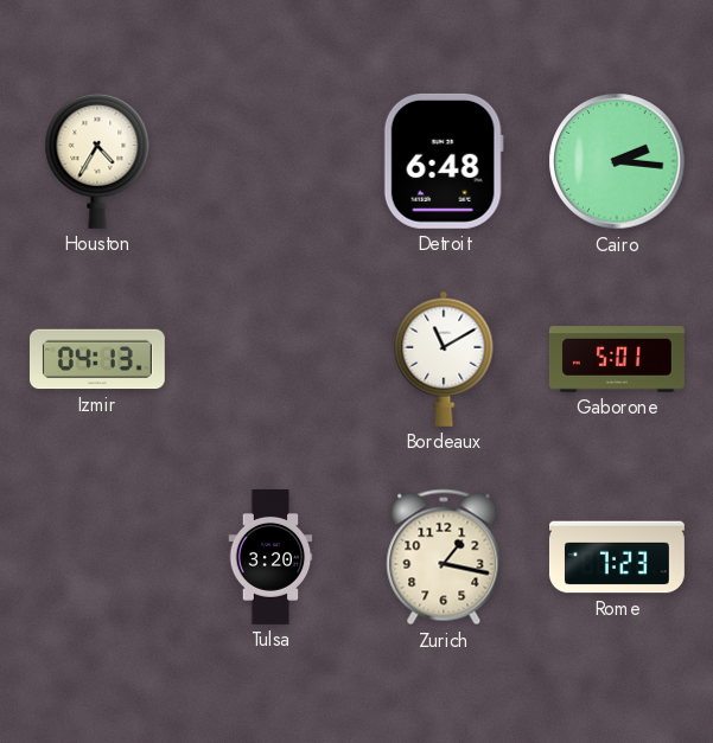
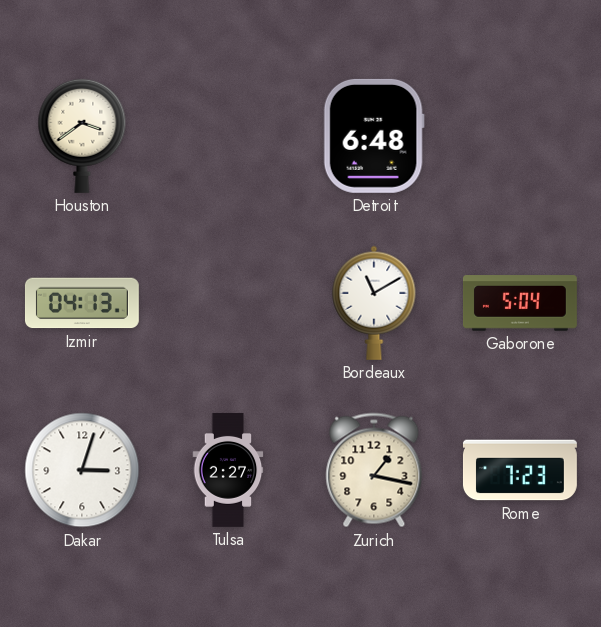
Houston: 4:35 -> 3:39 (82, 136)
Cairo: 2:16 -> none (617, 161)
Gaborone: 5:01 -> 5:04 (520, 303)
Dakar: none -> 3:03 (82, 470)
Tulsa: 3:20 -> 2:27 (228, 470)
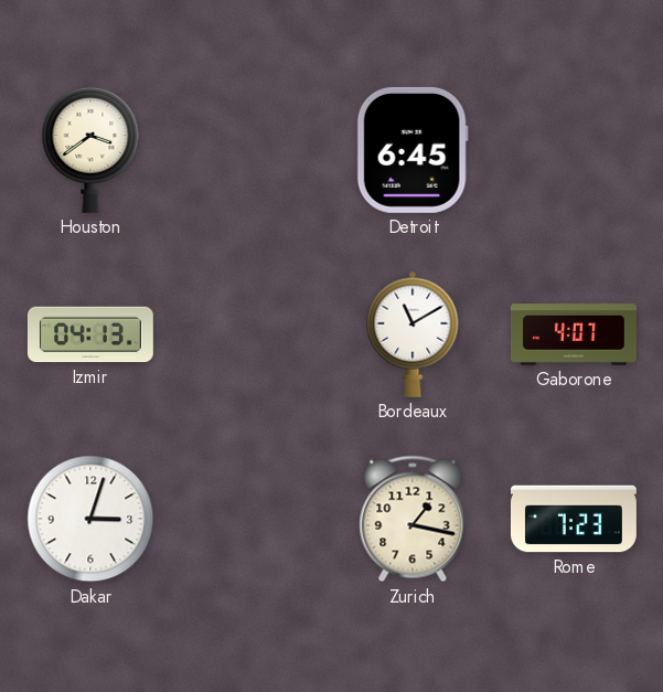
Detroit: 6:48 -> 6:45 (413, 150)
Gaborone: 5:04 -> 4:07 (574, 334)
Tulsa: 2:27 -> none (228, 470)
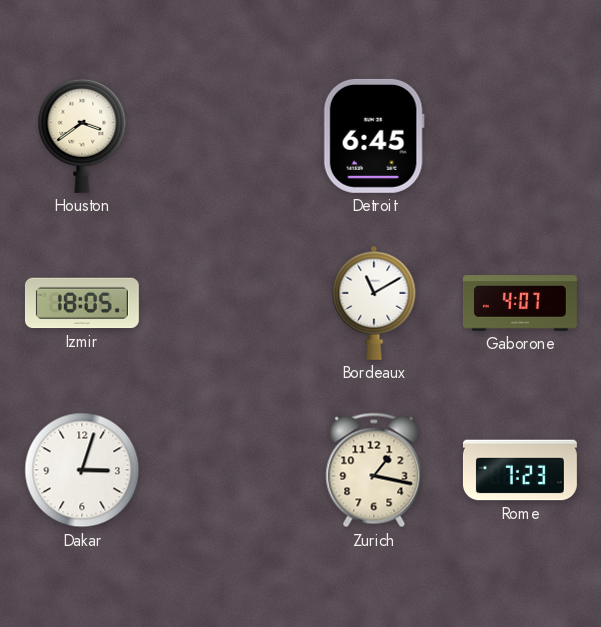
Izmir: 04:13 -> 18:05 (82, 303)
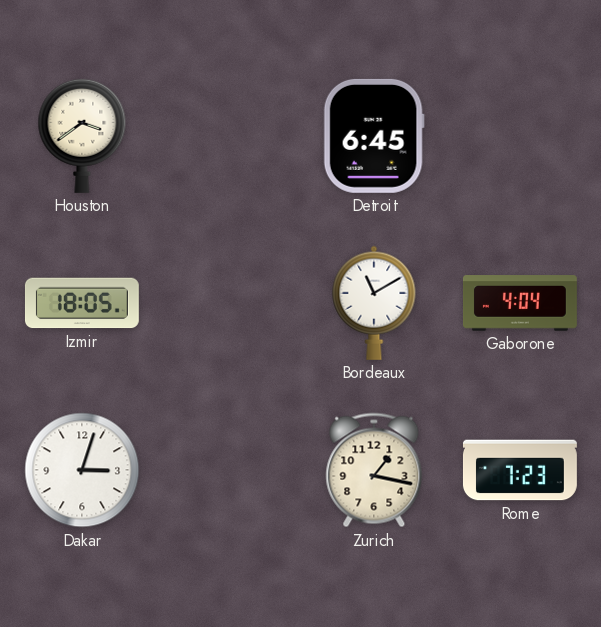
Gaborone: 4:07 -> 4:04 (520, 303)
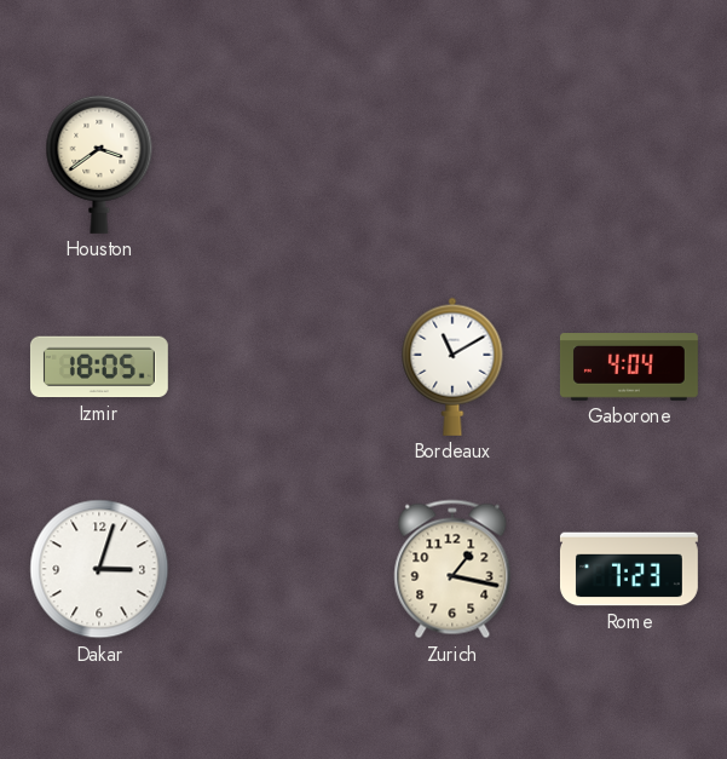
Detroit: 6:45 -> none (374, 136)
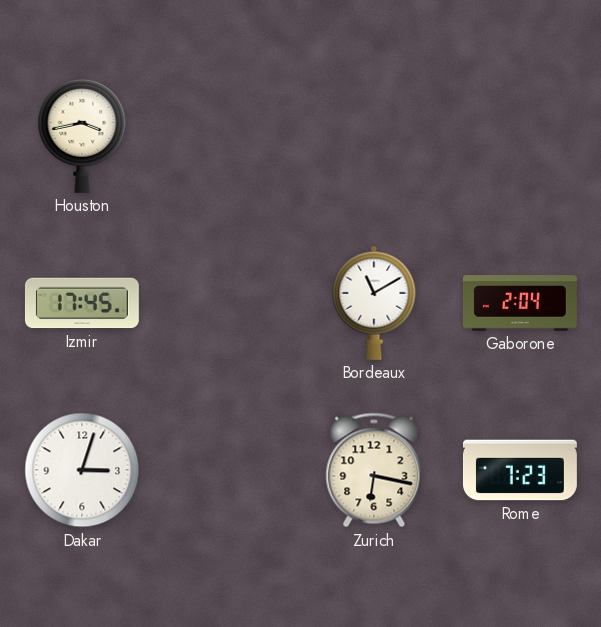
Houston: 3:39 -> 3:43 (82, 136)
Izmir: 18:05 -> 17:45 (82, 303)
Gaborone: 4:04 -> 2:04 (520, 303)
Zurich: 1:17 -> 6:17 (374, 470)
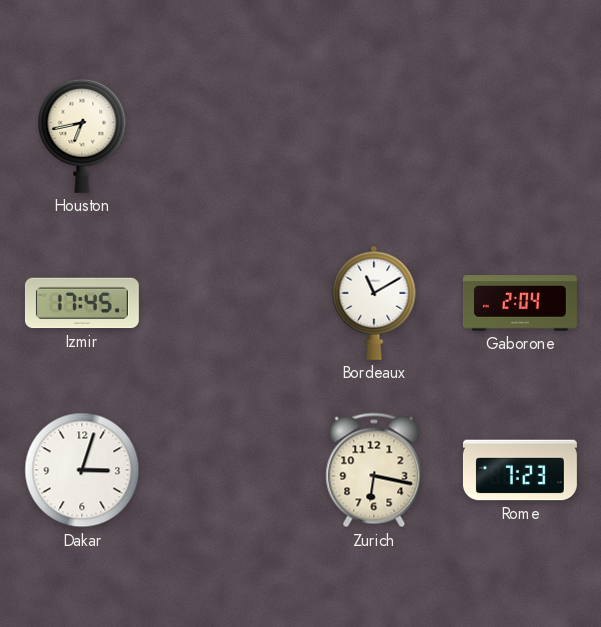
Houston: 3:43 -> 6:43 (82, 136)
